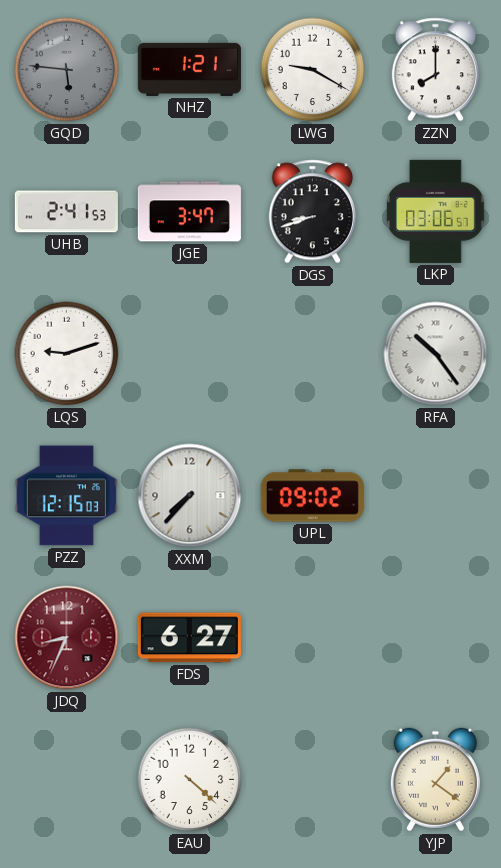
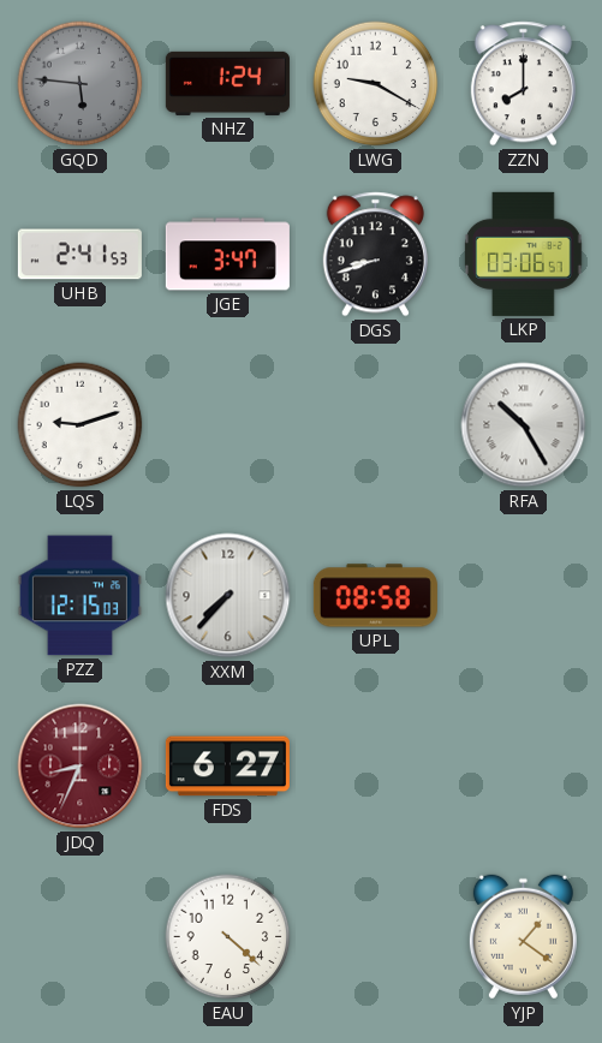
NHZ: 1:21 -> 1:24 (227, 83)
RFA: 10:24 -> 10:25 (524, 425)
UPL: 09:02 -> 08:58 (375, 596)
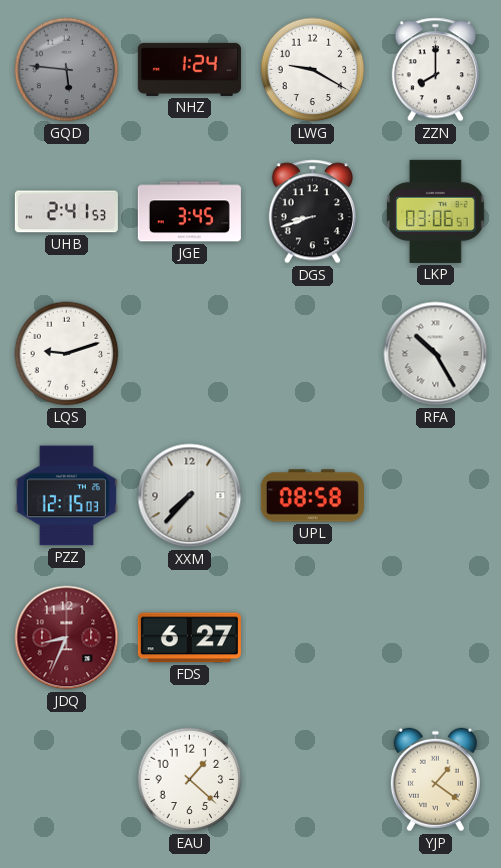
JGE: 3:47 -> 3:45 (189, 212)
EAU: 4:22 -> 1:22 (190, 780)
